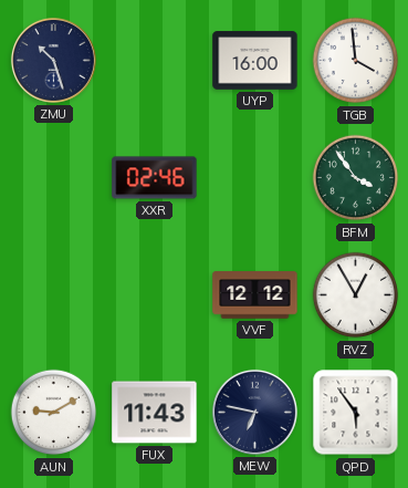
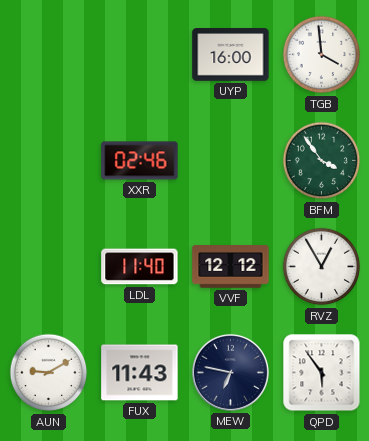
ZMU: 10:27 -> none (53, 60)
LDL: none -> 11:40 (140, 267)
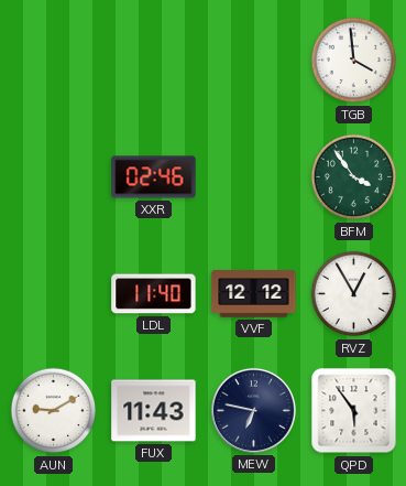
UYP: 16:00 -> none (231, 55)
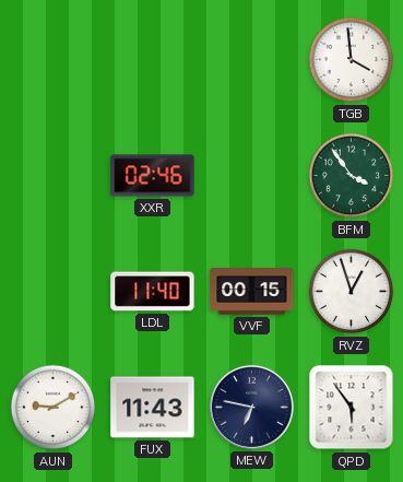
VVF: 12:12 -> 00:15 (252, 292)
RVZ: 12:55 -> 12:57 (352, 292)
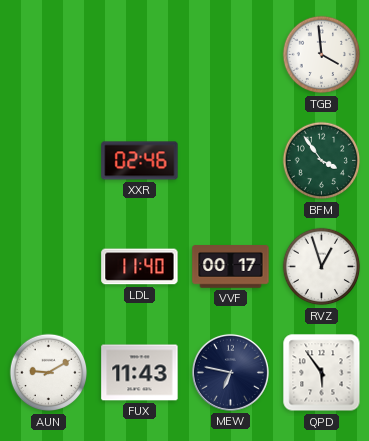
VVF: 00:15 -> 00:17 (231, 267)
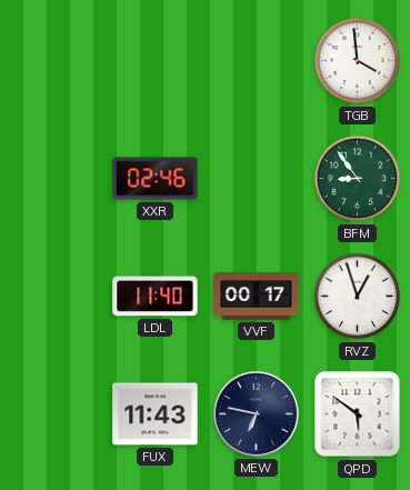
BFM: 3:54 -> 8:54 (358, 179)
AUN: 9:10 -> none (49, 373)
QPD: 5:54 -> 5:51 (358, 414)
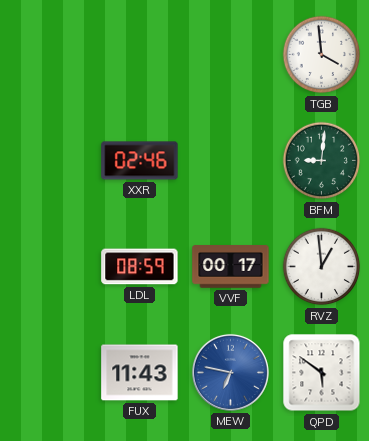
BFM: 8:54 -> 9:01 (322, 161)
LDL: 11:40 -> 08:59 (140, 267)
RVZ: 12:57 -> 12:59 (322, 267)
MEW dial: navy -> blue (230, 372)
